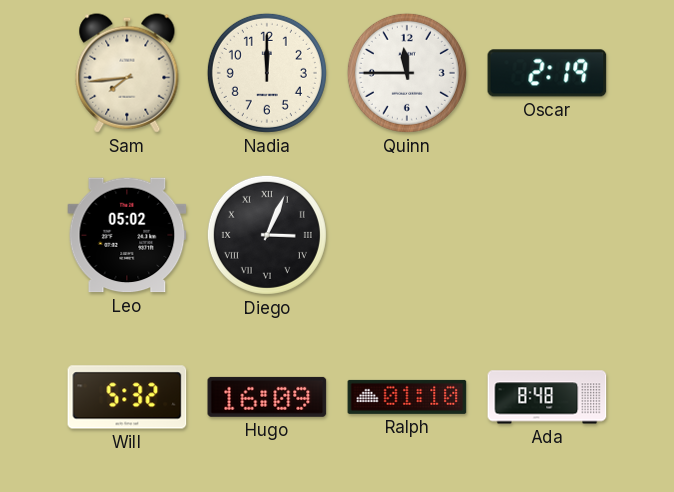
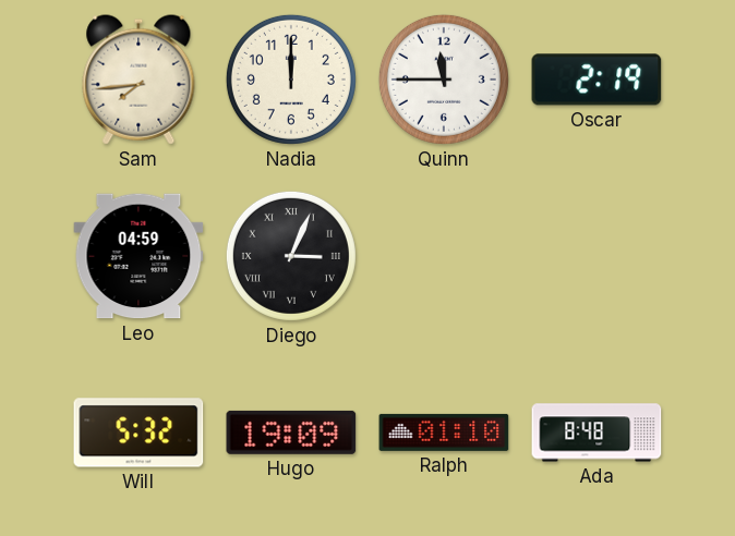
Leo: 05:02 -> 04:59 (138, 256)
Hugo: 16:09 -> 19:09 (291, 433)
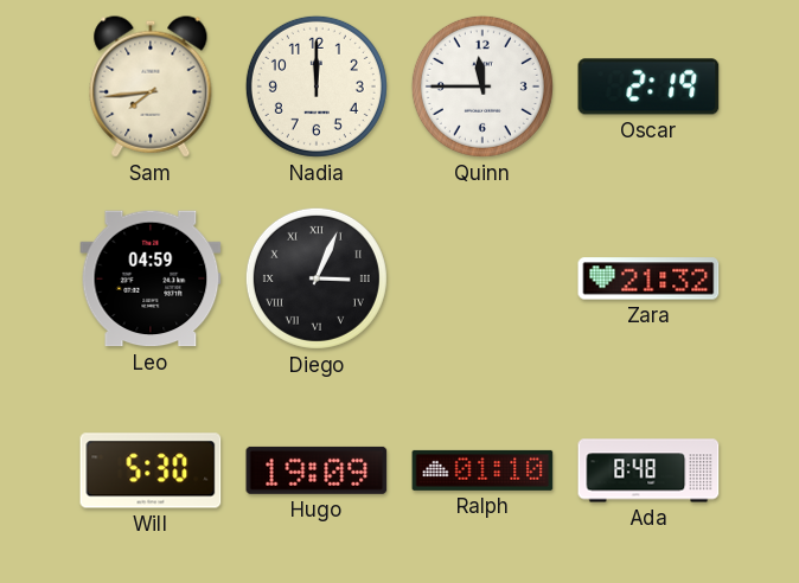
Zara: none -> 21:32 (648, 278)
Will: 5:32 -> 5:30 (151, 470)
